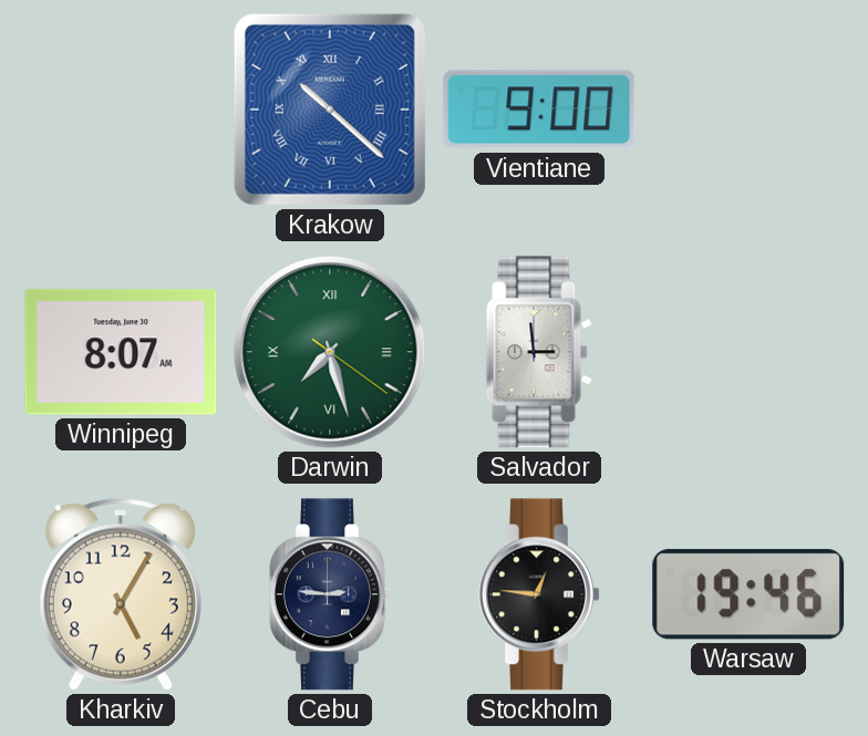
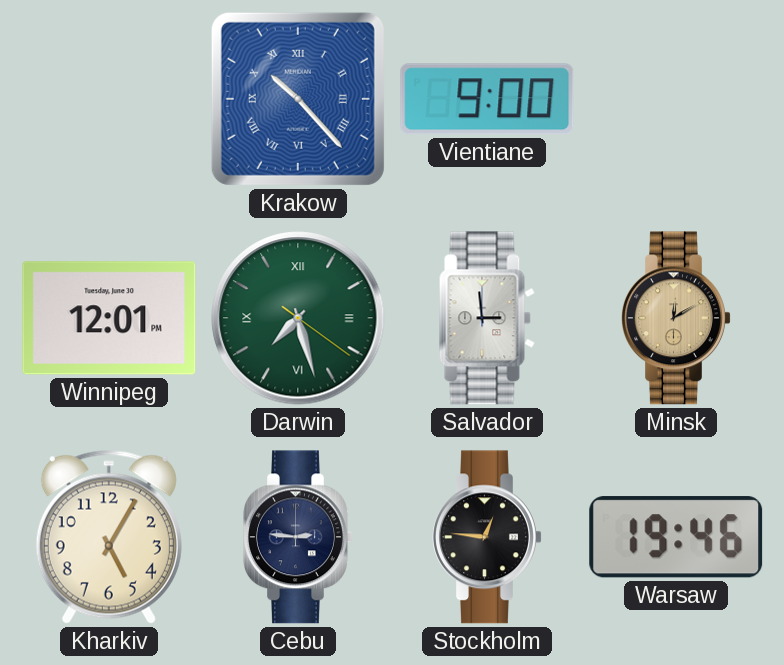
Krakow: 10:22 -> 10:23 (298, 99)
Winnipeg: 8:07 -> 12:01 (109, 318)
Minsk: none -> 12:10 (676, 318)
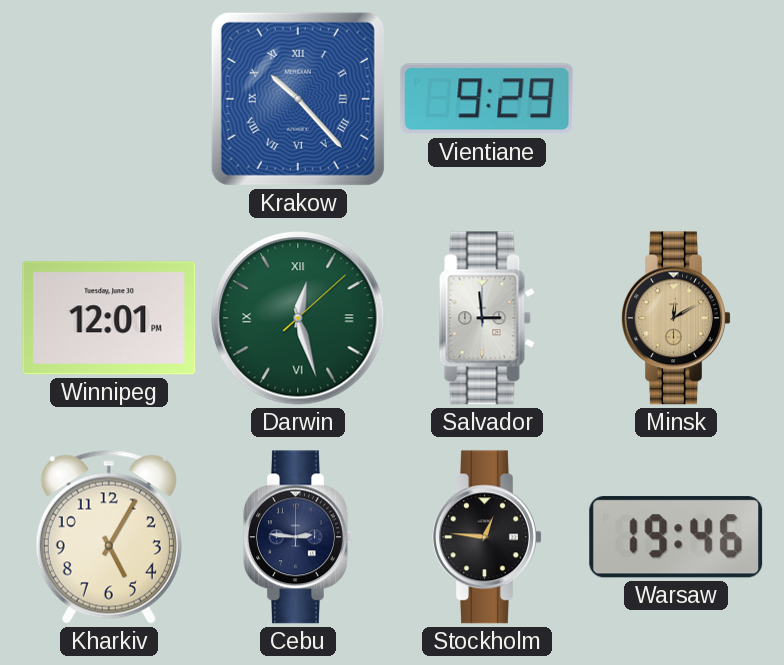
Vientiane: 9:00 -> 9:29 (487, 99)
Darwin: 7:27 -> 12:27 (298, 318)
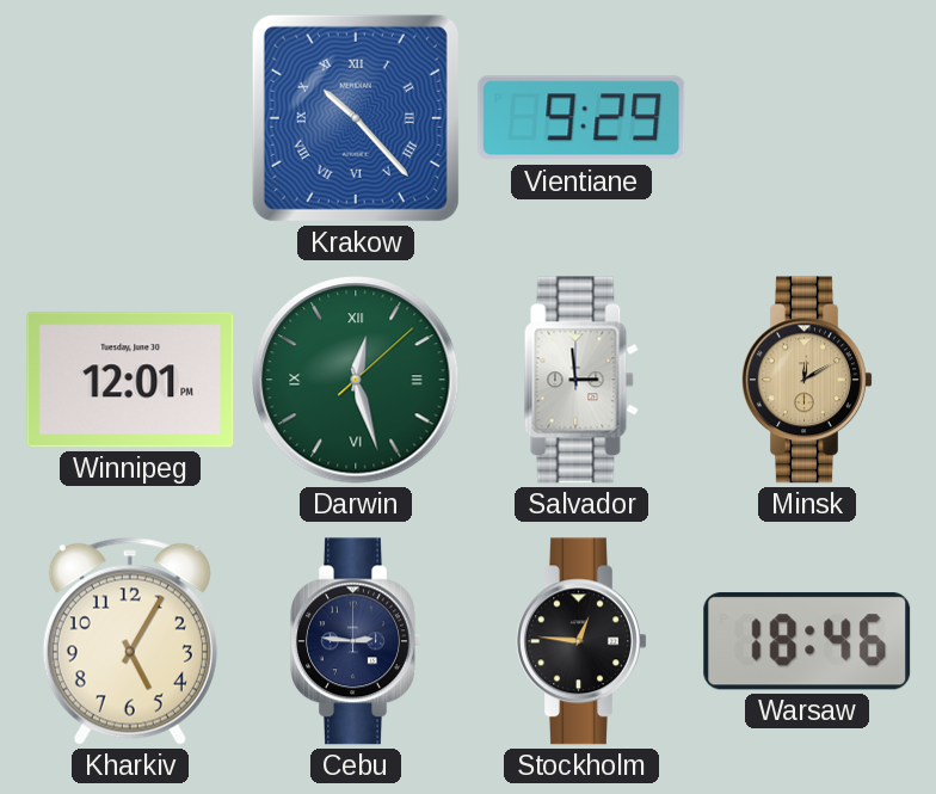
Warsaw: 19:46 -> 18:46 (807, 641)
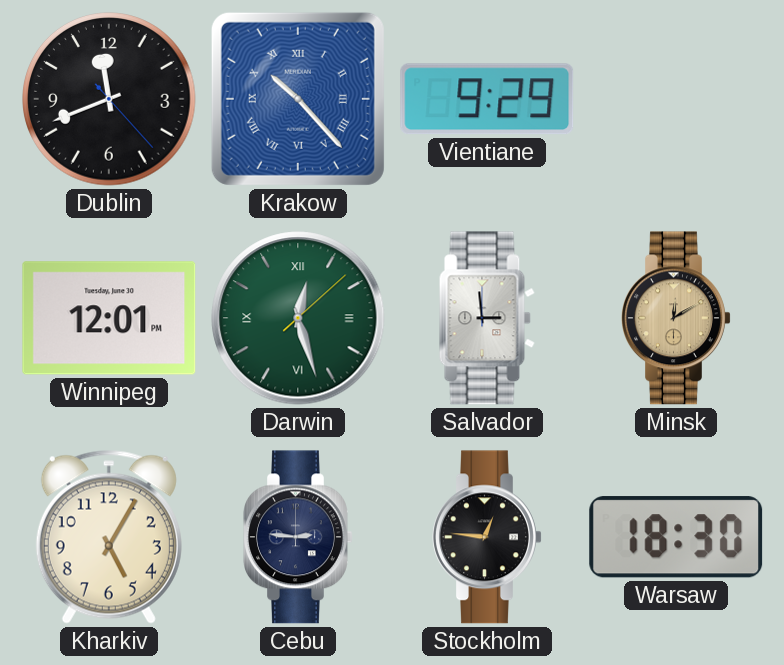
Dublin: none -> 11:41 (110, 100)
Warsaw: 18:46 -> 18:30 (676, 537)
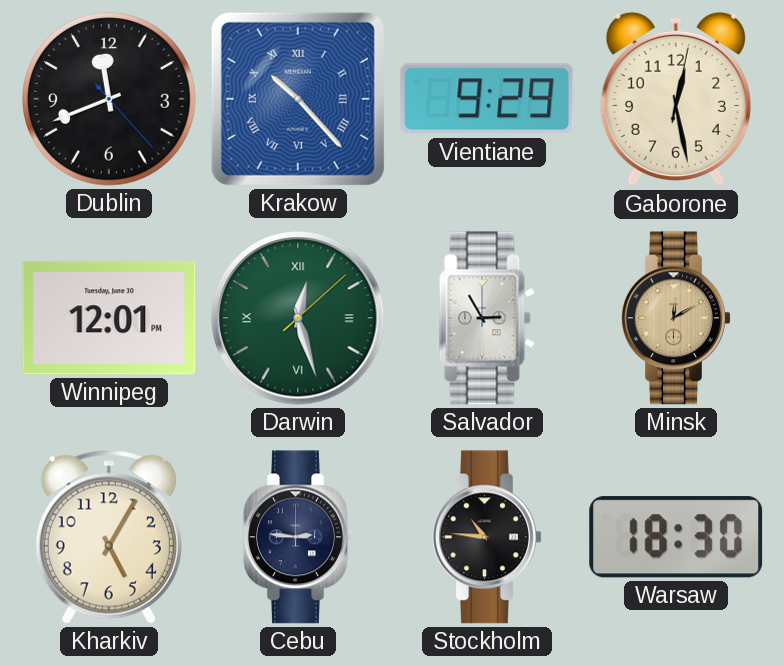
Gaborone: none -> 12:28 (676, 99)
Salvador: 2:59 -> 2:55 (487, 318)
Stockholm: 12:46 -> 10:46 (487, 537)
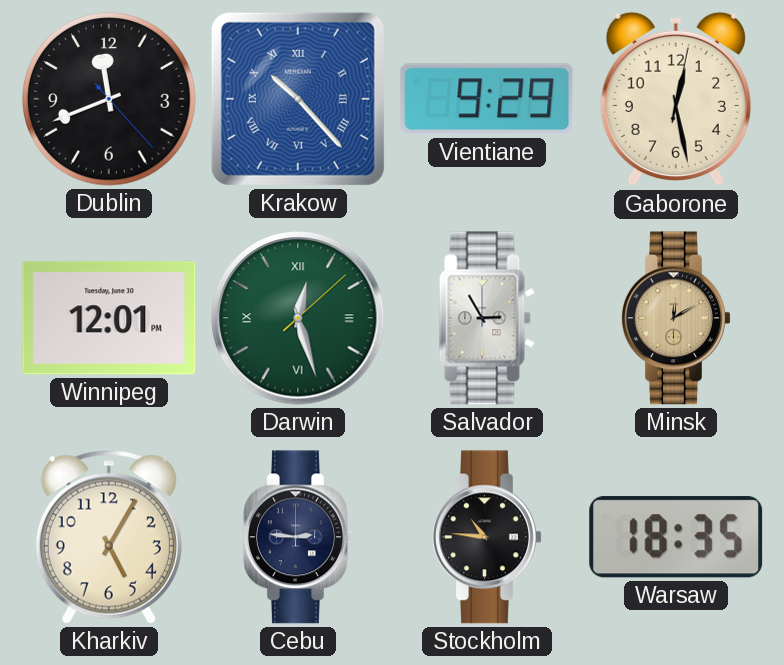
Warsaw: 18:30 -> 18:35 (676, 537)
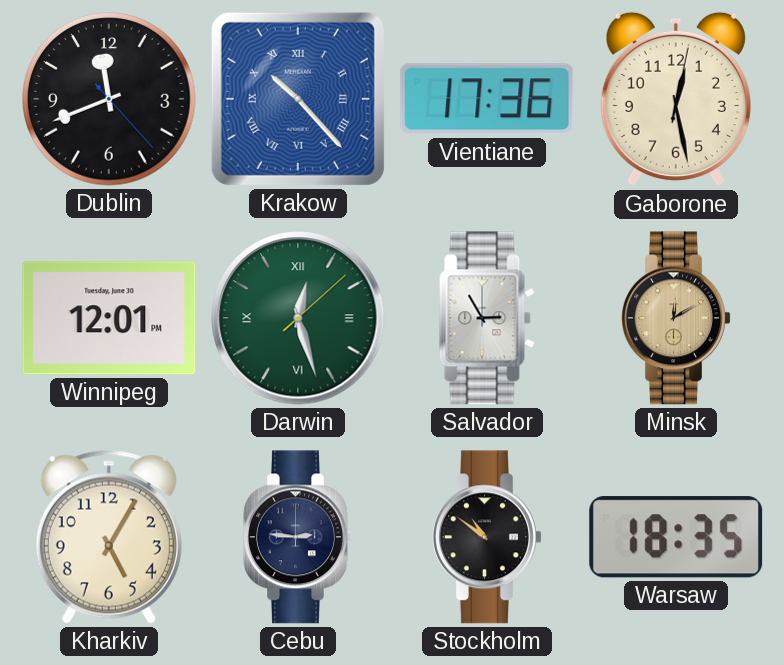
Vientiane: 9:29 -> 17:36 (487, 99)
Stockholm: 10:46 -> 10:51 (487, 537)
